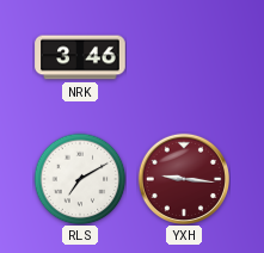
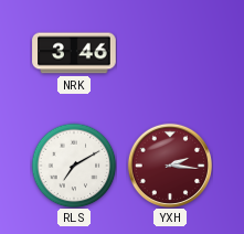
YXH: 9:16 -> 2:16 (169, 164)
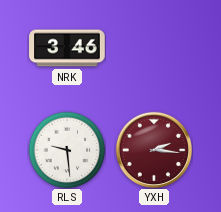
RLS: 7:10 -> 9:29 (67, 150)
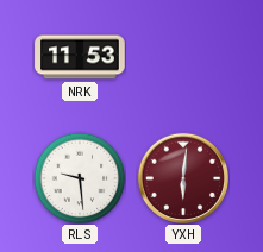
NRK: 3:46 -> 11:53 (80, 57)
YXH: 2:16 -> 6:01 (182, 177)
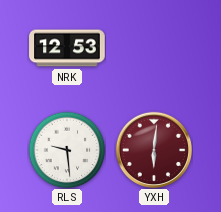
NRK: 11:53 -> 12:53 (67, 48)
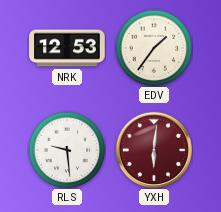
EDV: none -> 1:36 (154, 48)
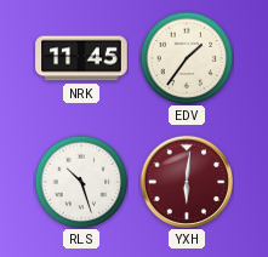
NRK: 12:53 -> 11:45 (81, 58)
RLS: 9:29 -> 10:27 (81, 182)
